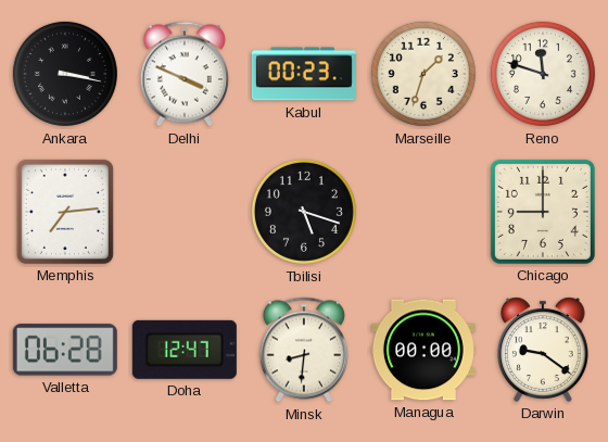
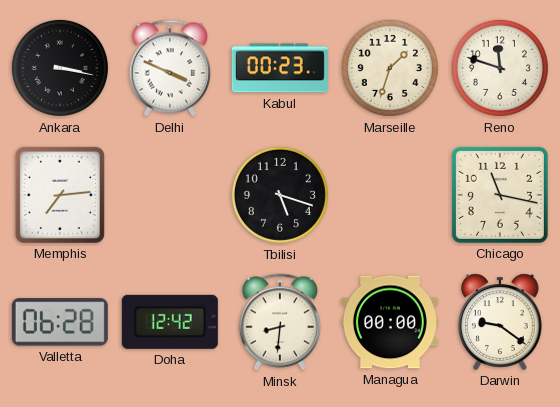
Chicago: 9:00 -> 11:17 (500, 195)
Doha: 12:47 -> 12:42 (170, 322)
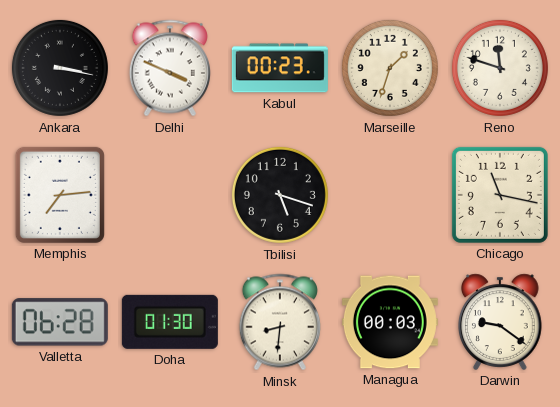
Doha: 12:42 -> 01:30 (170, 322)
Managua: 00:00 -> 00:03 (390, 322)
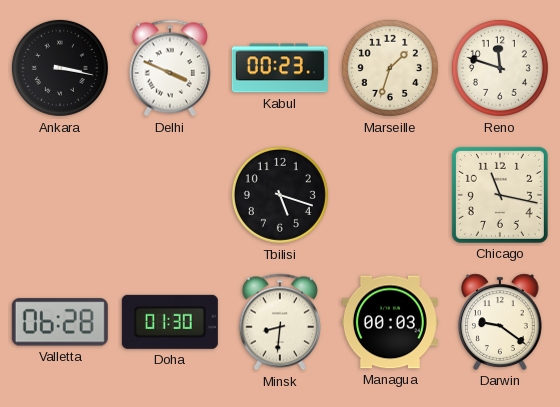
Memphis: 7:14 -> none (60, 195)
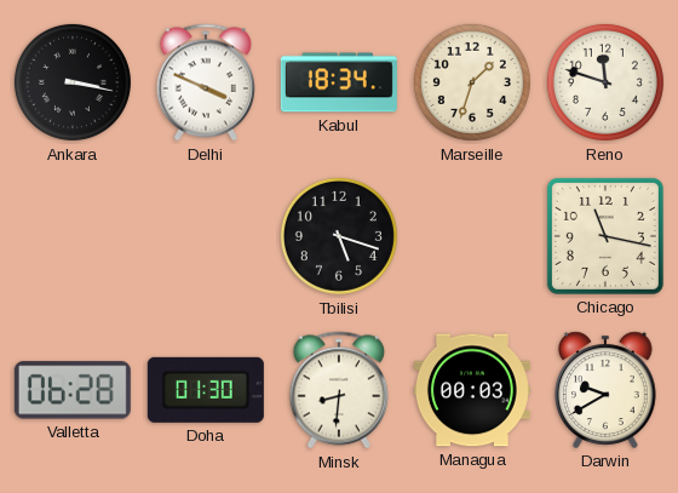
Kabul: 00:23 -> 18:34 (339, 82)
Darwin: 9:21 -> 9:40 (605, 390)
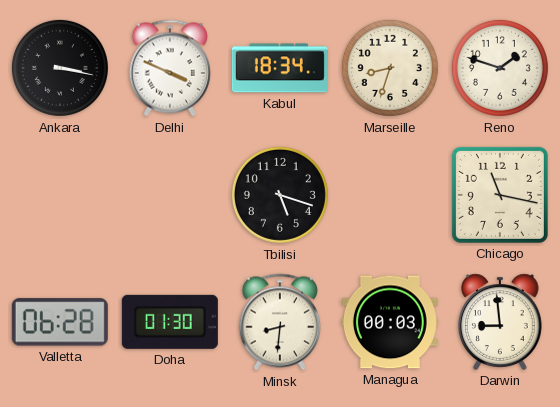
Marseille: 1:33 -> 8:33 (390, 68)
Reno: 11:48 -> 1:48 (500, 68)
Darwin: 9:40 -> 8:59 (500, 322)
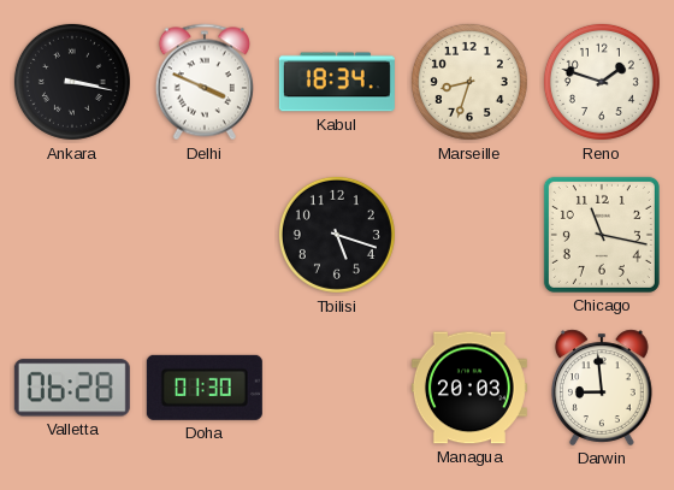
Minsk: 8:31 -> none (280, 322)
Managua: 00:03 -> 20:03 (469, 388)
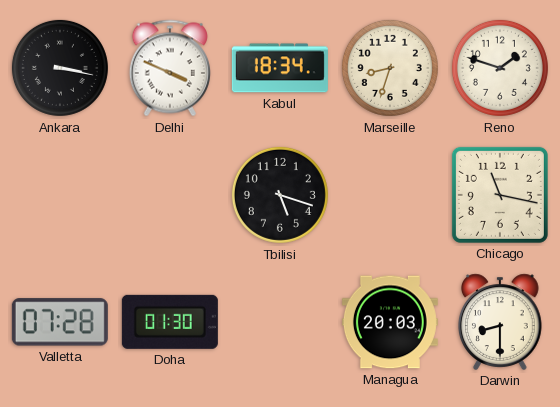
Valletta: 06:28 -> 07:28 (60, 322)
Darwin: 8:59 -> 8:30 (500, 322)
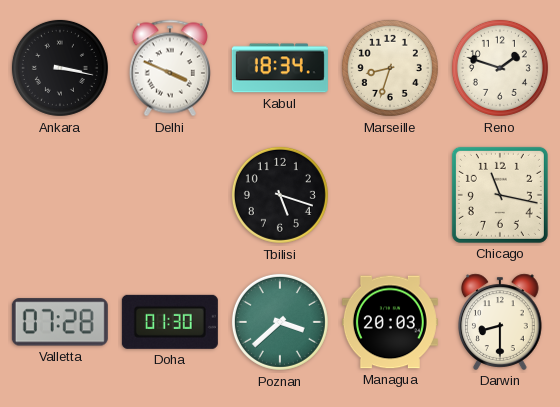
Poznan: none -> 3:38 (280, 322)
